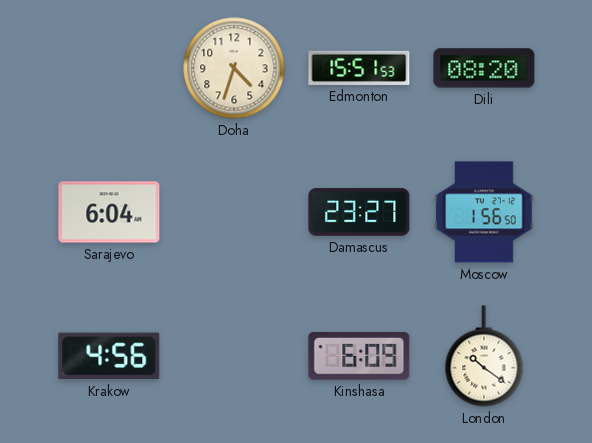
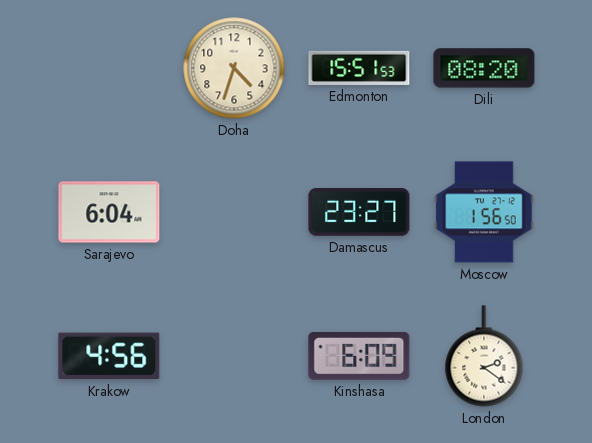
London: 10:21 -> 2:21 (484, 356)
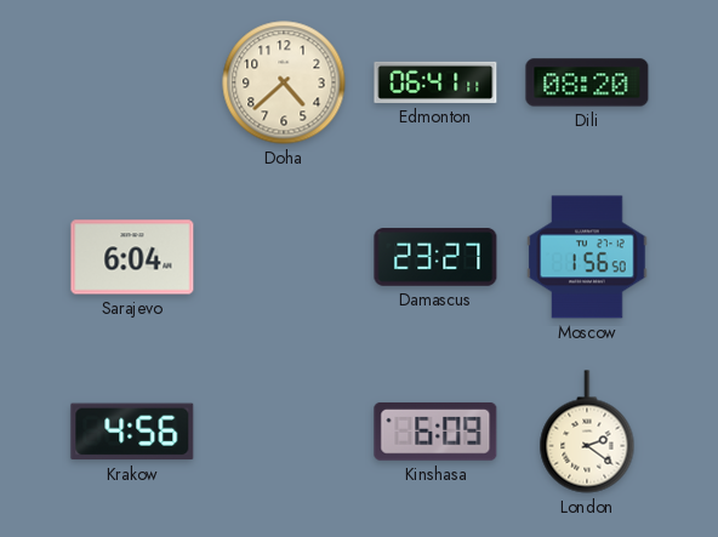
Doha: 4:33 -> 4:38 (284, 82)
Edmonton: 15:51 -> 06:41 (435, 82)
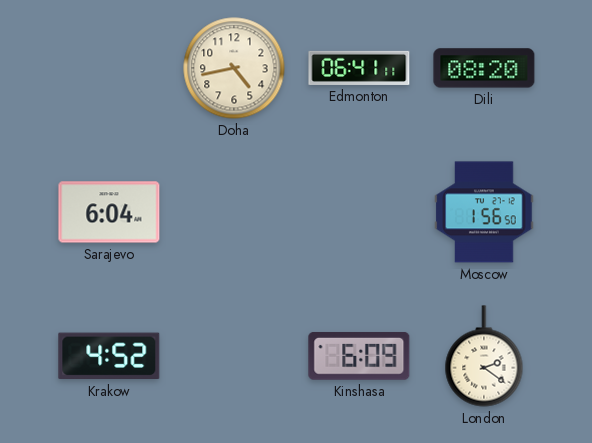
Doha: 4:38 -> 4:43 (234, 68)
Damascus: 23:27 -> none (435, 257)
Krakow: 4:56 -> 4:52 (109, 356)
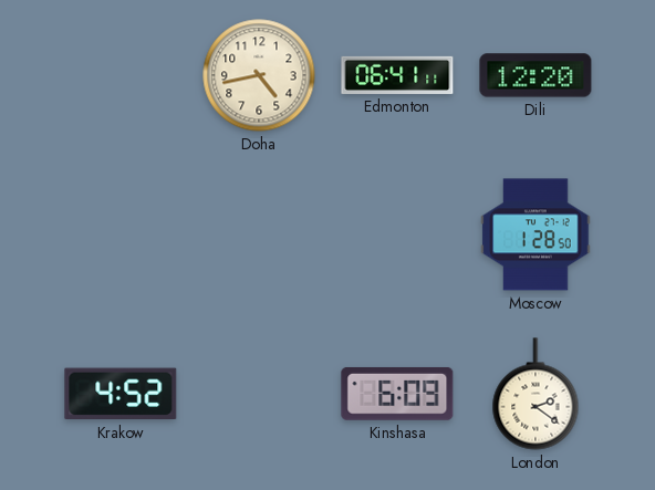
Dili: 08:20 -> 12:20 (536, 75)
Sarajevo: 6:04 -> none (109, 212)
Moscow: 1:56 -> 1:28 (536, 234)
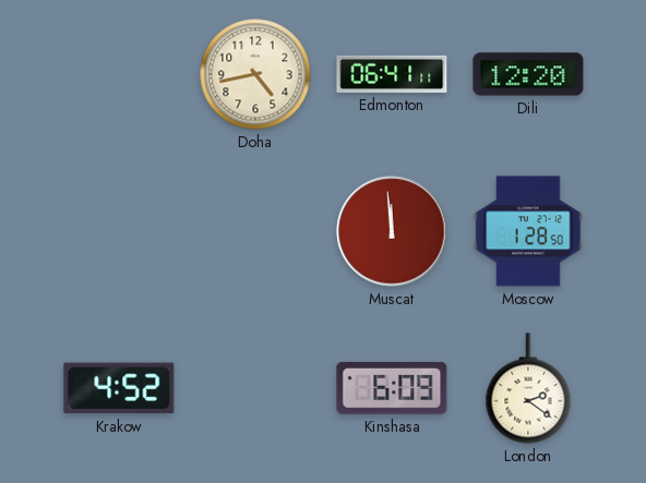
Muscat: none -> 11:59 (392, 231)
